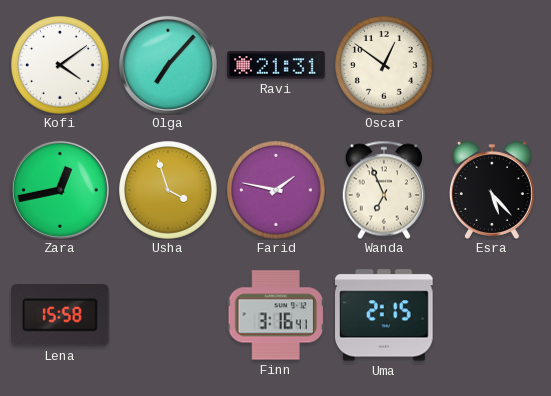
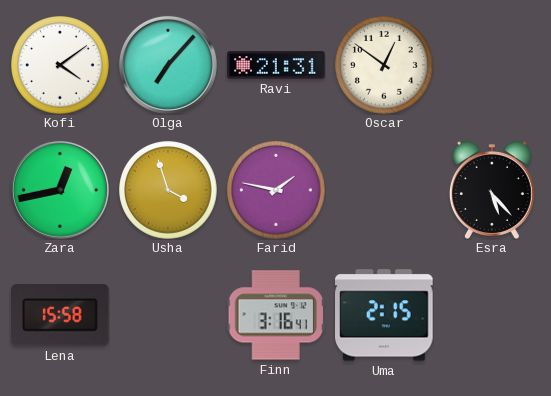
Wanda: 6:56 -> none (383, 190)
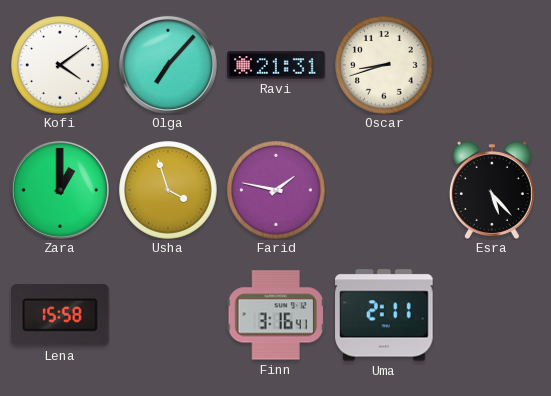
Oscar: 12:51 -> 8:42 (384, 65)
Zara: 12:43 -> 1:00 (60, 190)
Uma: 2:15 -> 2:11 (384, 315)
